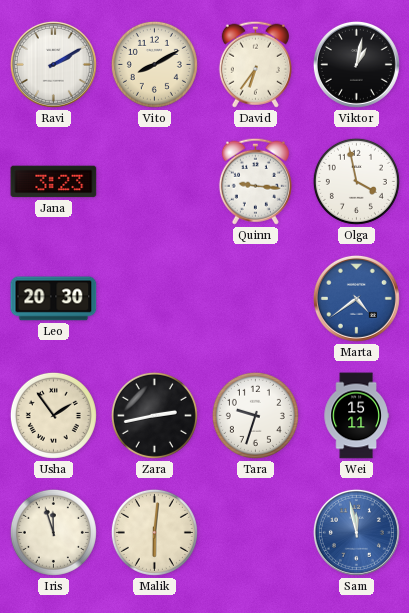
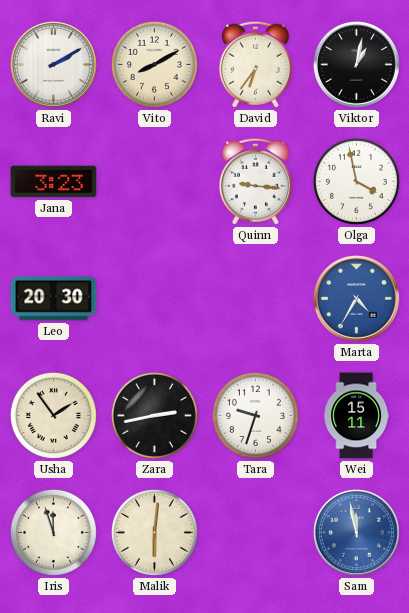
Marta: 4:39 -> 4:35 (356, 298)
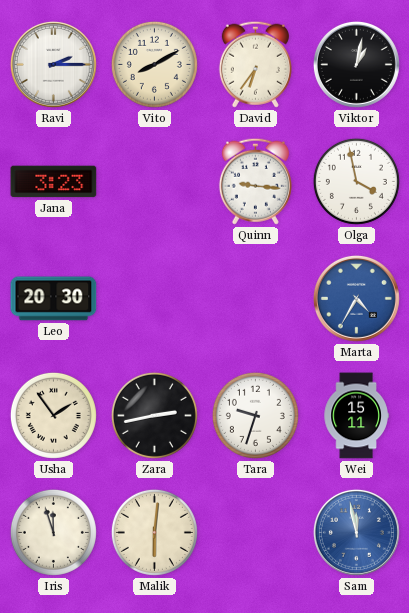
Ravi: 2:10 -> 2:15 (53, 64)
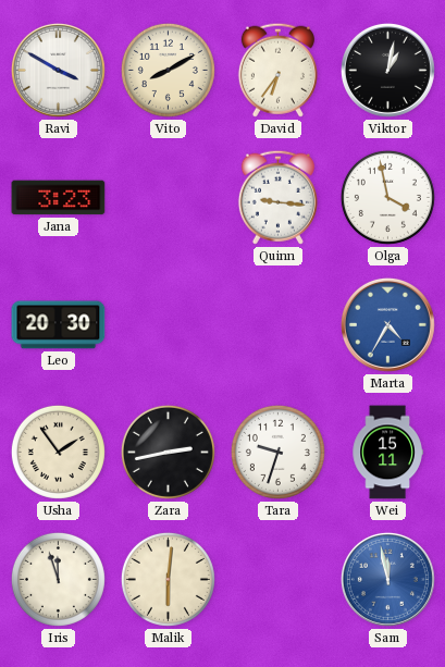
Ravi: 2:15 -> 3:50 (58, 70)
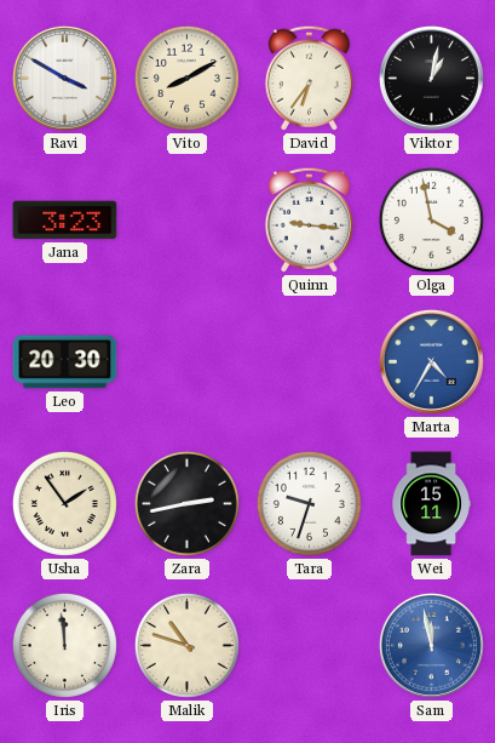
Iris: 11:57 -> 11:59 (64, 645)
Malik: 6:01 -> 10:48 (186, 645)
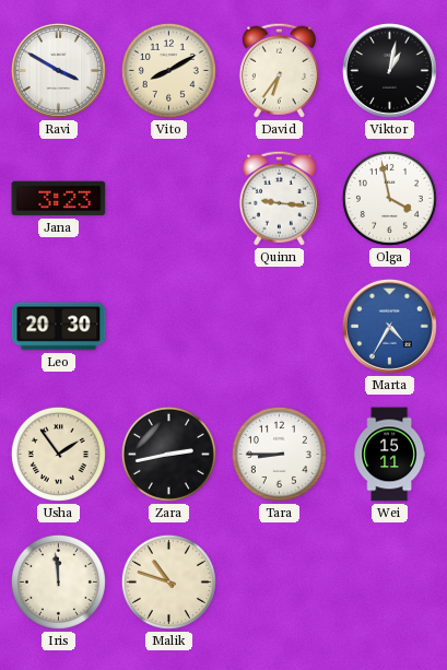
Tara: 9:33 -> 8:45 (279, 454)
Sam: 11:58 -> none (431, 645)
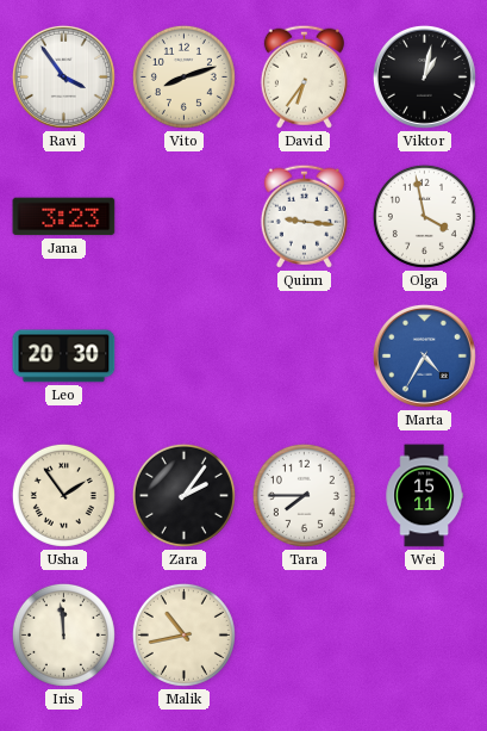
Ravi: 3:50 -> 3:54 (63, 76)
Vito: 8:10 -> 8:12 (183, 76)
Zara: 2:43 -> 2:06 (183, 495)
Tara: 8:45 -> 7:45 (304, 495)
Malik: 10:48 -> 10:43 (183, 634)
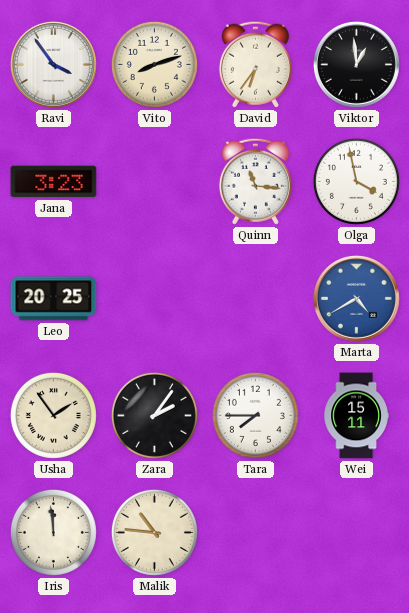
Viktor: 1:02 -> 12:59 (356, 64)
Quinn: 9:16 -> 11:16 (255, 181)
Leo: 20:30 -> 20:25 (54, 299)
Marta: 4:35 -> 4:40 (356, 298)
Malik: 10:43 -> 10:46 (154, 532)
